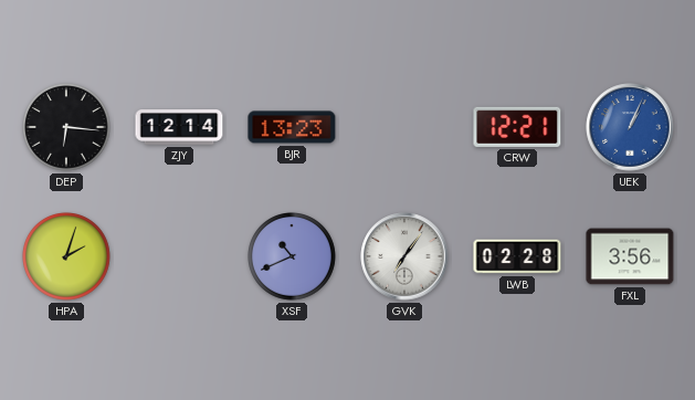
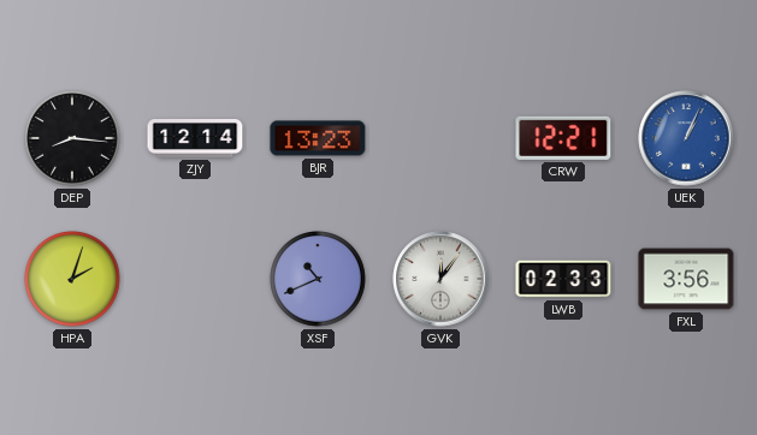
DEP: 6:16 -> 8:16 (73, 139)
GVK: 7:06 -> 12:06 (440, 279)
LWB: 02:28 -> 02:33 (563, 279)
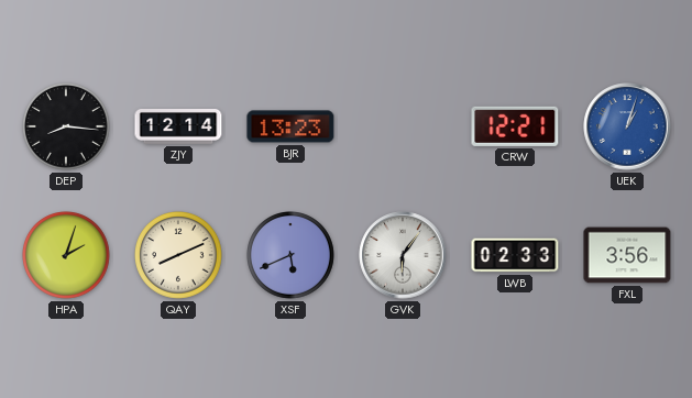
UEK: 1:04 -> 1:03 (627, 126)
QAY: none -> 8:11 (179, 256)
XSF: 10:41 -> 5:41 (292, 256)
GVK: 12:06 -> 6:06 (403, 255)
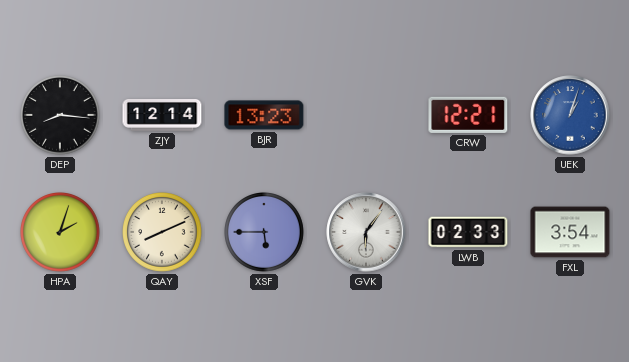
XSF: 5:41 -> 5:45 (265, 233)
FXL: 3:56 -> 3:54 (570, 232)
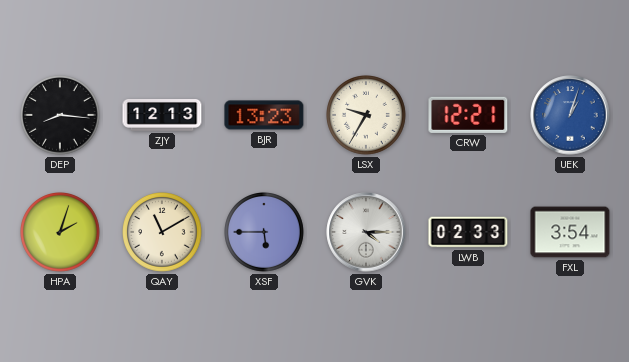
ZJY: 12:14 -> 12:13 (162, 116)
LSX: none -> 9:35 (367, 116)
QAY: 8:11 -> 11:10 (163, 233)
GVK: 6:06 -> 4:15 (366, 232)
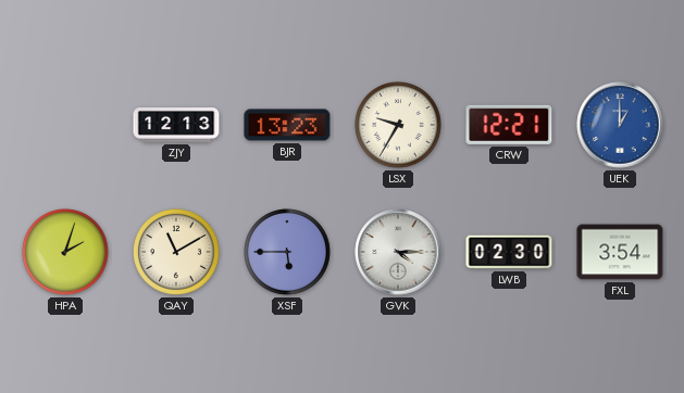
DEP: 8:16 -> none (61, 116)
UEK: 1:03 -> 1:00 (620, 125)
LWB: 02:33 -> 02:30 (509, 252)
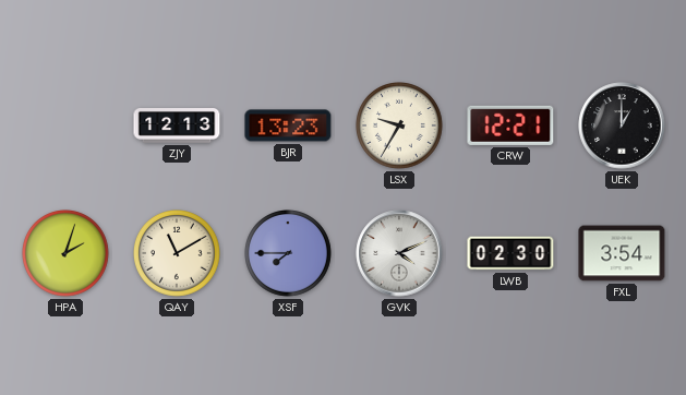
UEK dial: blue -> black (622, 125)
XSF: 5:45 -> 7:45 (289, 254)
GVK: 4:15 -> 4:11 (399, 253)
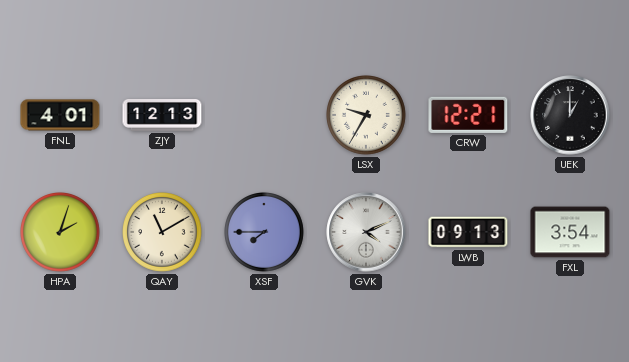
FNL: none -> 4:01 (60, 115)
BJR: 13:23 -> none (288, 125)
LWB: 02:30 -> 09:13 (468, 232)
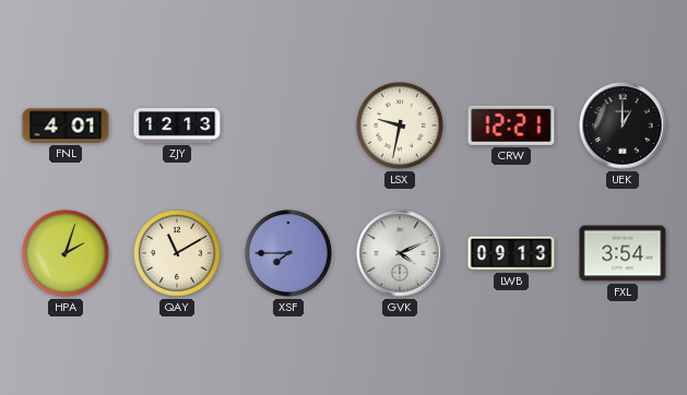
LSX: 9:35 -> 9:32 (401, 127)
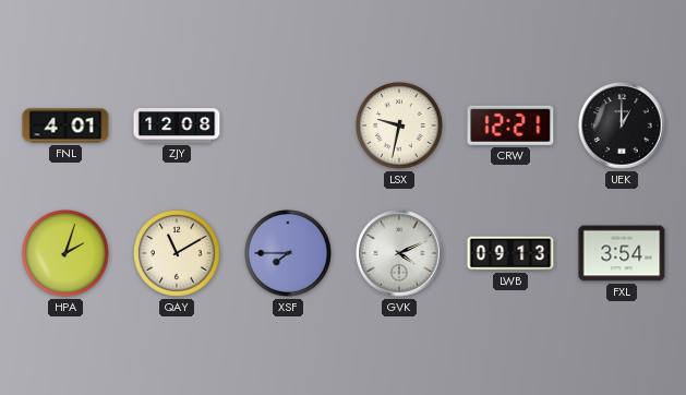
ZJY: 12:13 -> 12:08 (177, 127)
